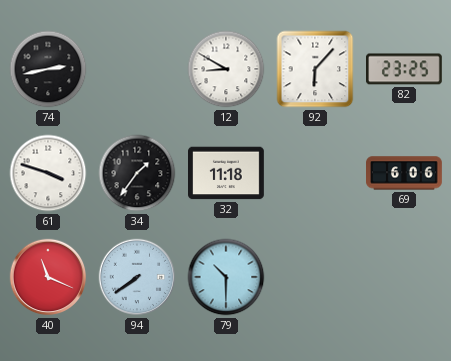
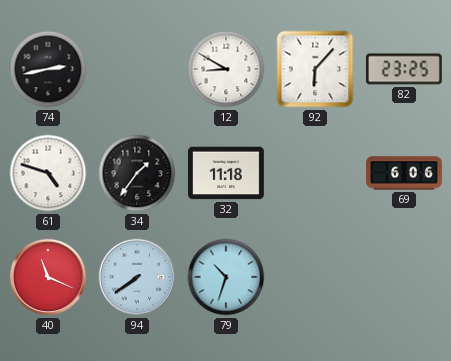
61: 3:48 -> 4:48 (48, 173)
79: 10:30 -> 10:33 (226, 277)
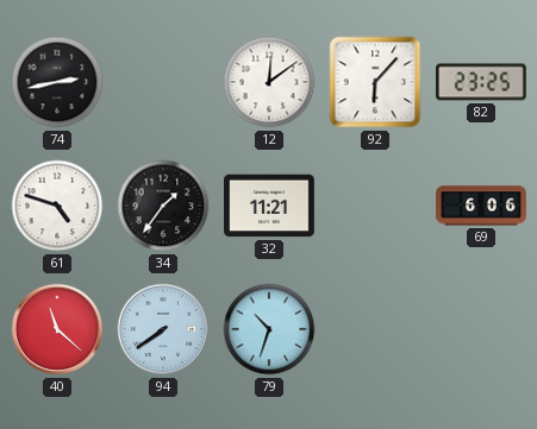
12: 8:50 -> 12:09 (269, 82)
32: 11:18 -> 11:21 (270, 206)
40: 11:19 -> 11:22 (57, 329)
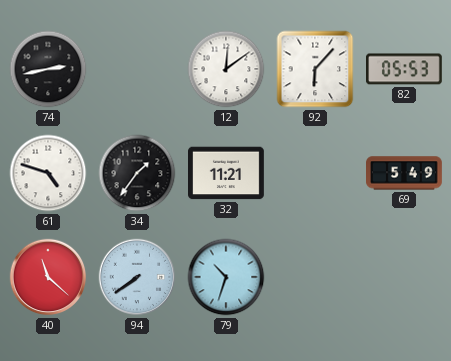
82: 23:25 -> 05:53 (405, 69)
69: 6:06 -> 5:49 (405, 173)
